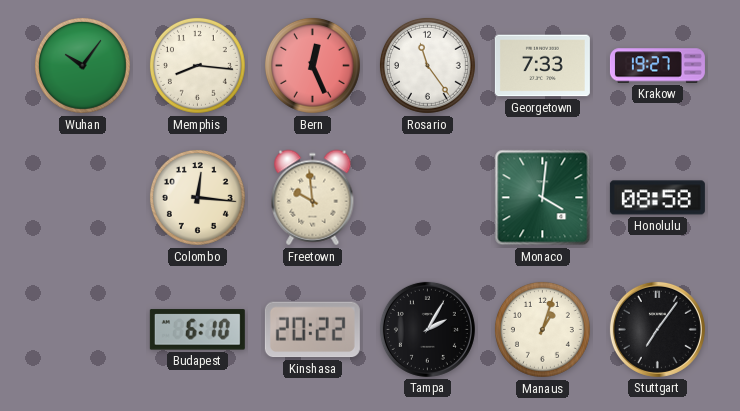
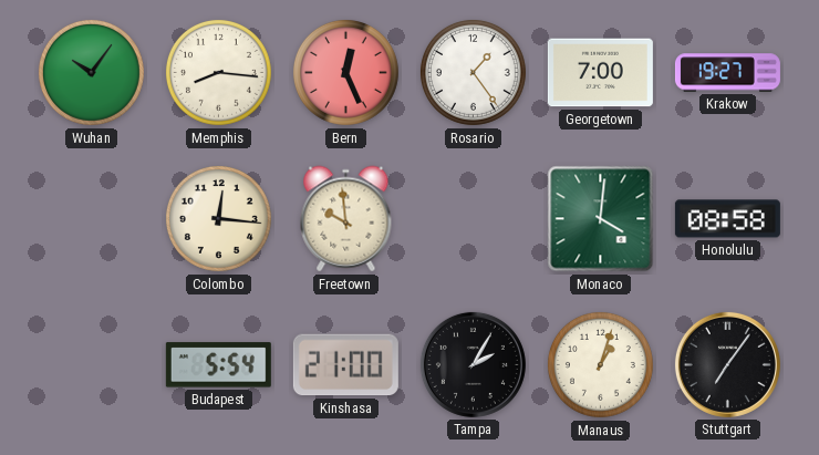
Rosario: 11:24 -> 1:24 (473, 72)
Georgetown: 7:33 -> 7:00 (600, 73)
Budapest: 6:10 -> 5:54 (218, 365)
Kinshasa: 20:22 -> 21:00 (345, 365)
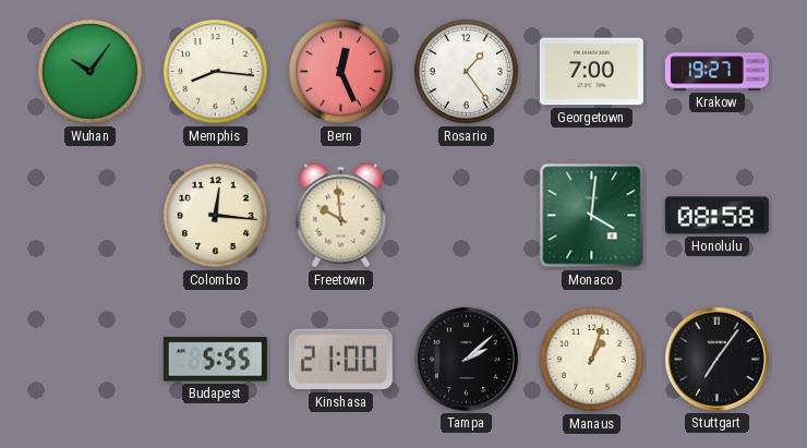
Budapest: 5:54 -> 5:55 (215, 360)
Tampa: 2:05 -> 2:08 (466, 359)
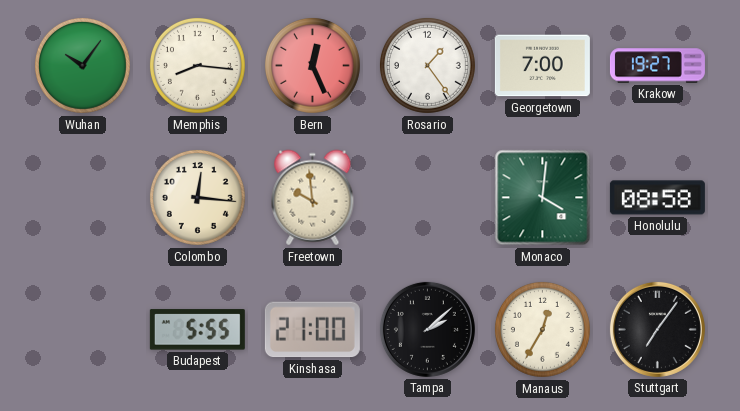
Manaus: 1:03 -> 12:35 (542, 329)
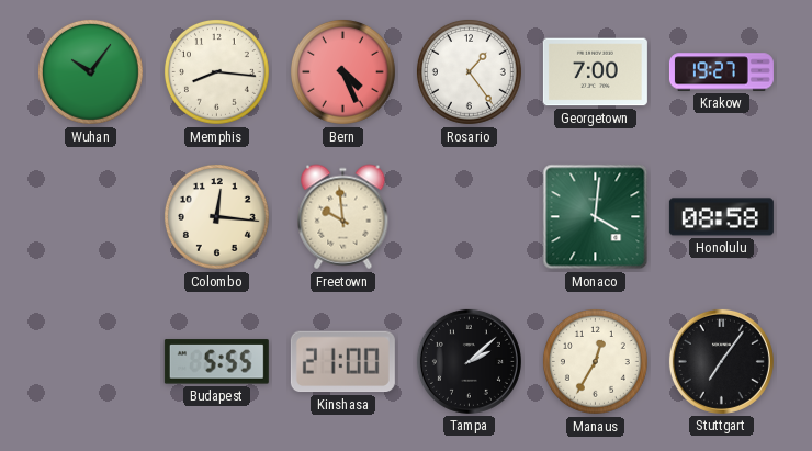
Bern: 12:26 -> 4:26 (342, 71)
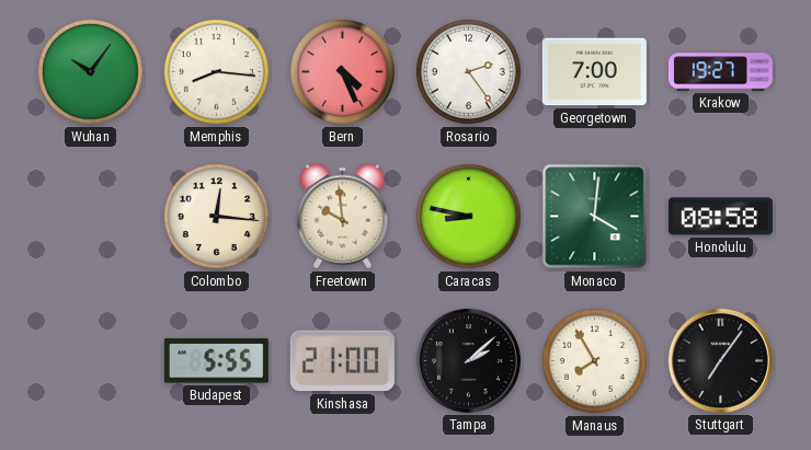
Rosario: 1:24 -> 2:24 (468, 71)
Caracas: none -> 8:47 (468, 216)
Manaus: 12:35 -> 7:55 (594, 360)
